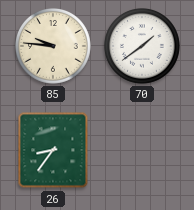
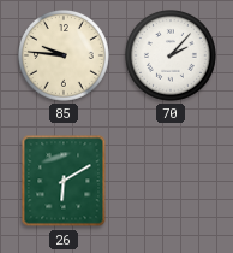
70: 1:39 -> 2:07 (172, 57)
26: 8:36 -> 6:10 (64, 181)
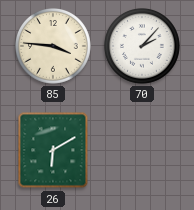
85: 9:46 -> 3:46 (54, 47)
